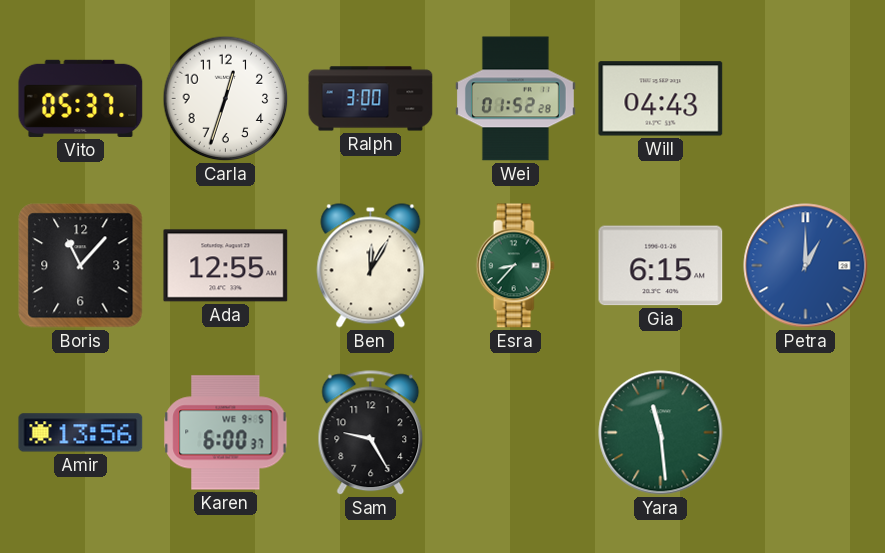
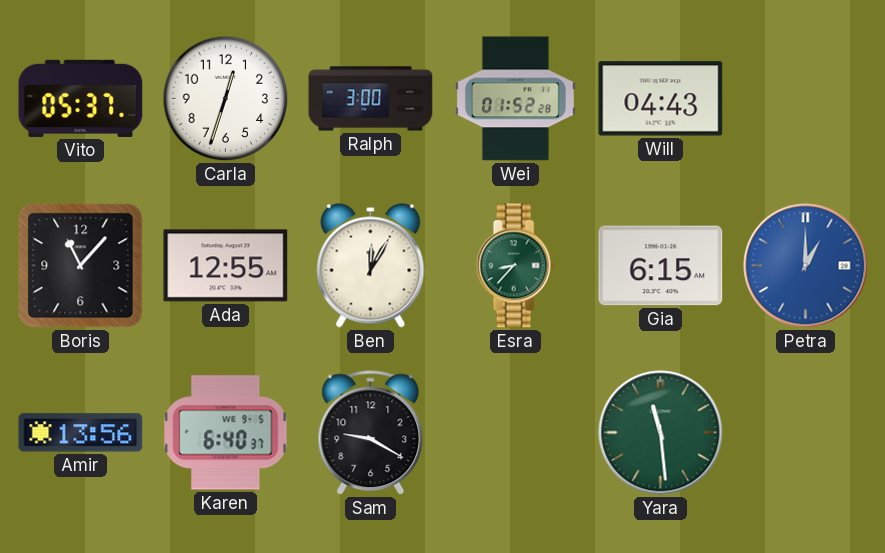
Karen: 6:00 -> 6:40 (226, 433)
Sam: 9:25 -> 9:20 (371, 433)
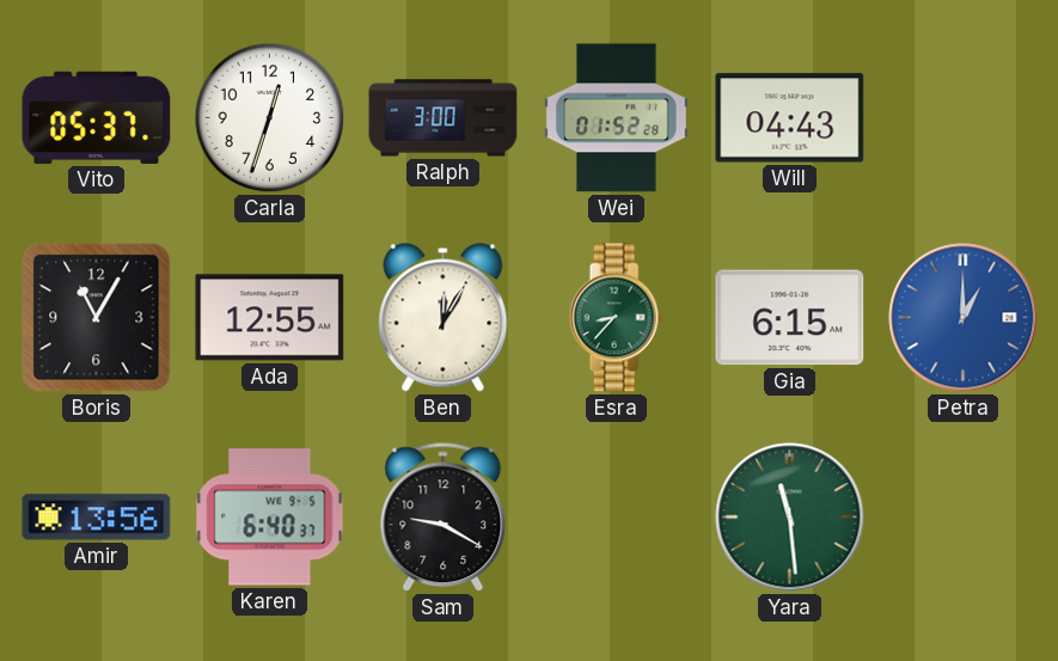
Boris: 11:07 -> 11:05 (97, 318)
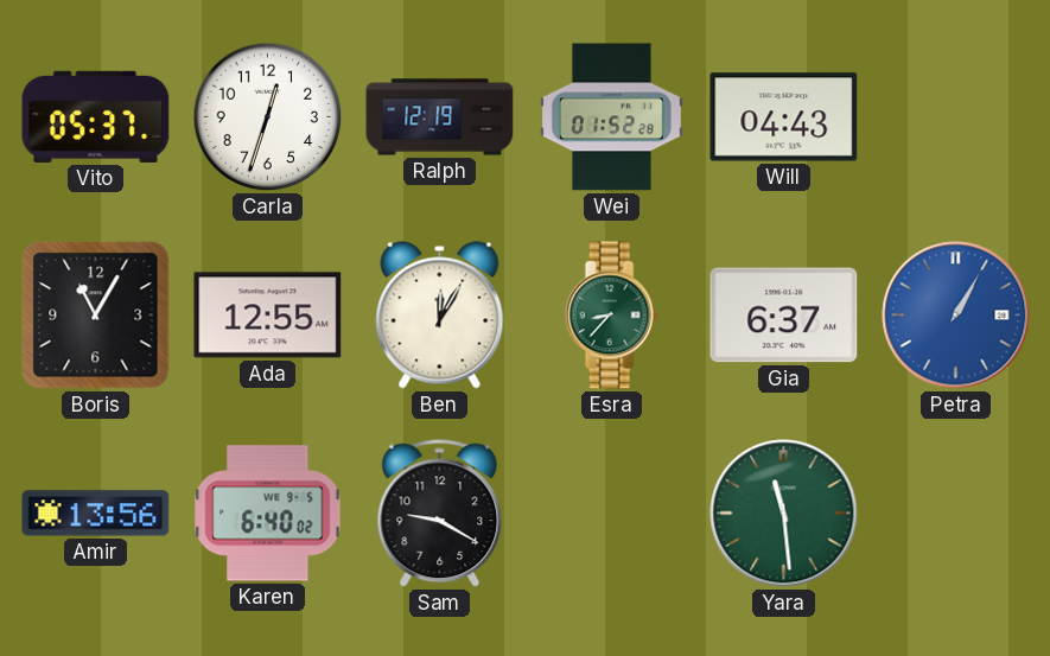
Ralph: 3:00 -> 12:19 (440, 117)
Gia: 6:15 -> 6:37 (784, 316)
Petra: 1:00 -> 1:05 (956, 316)
Karen: 6:40:37 -> 6:40:02 (268, 514)
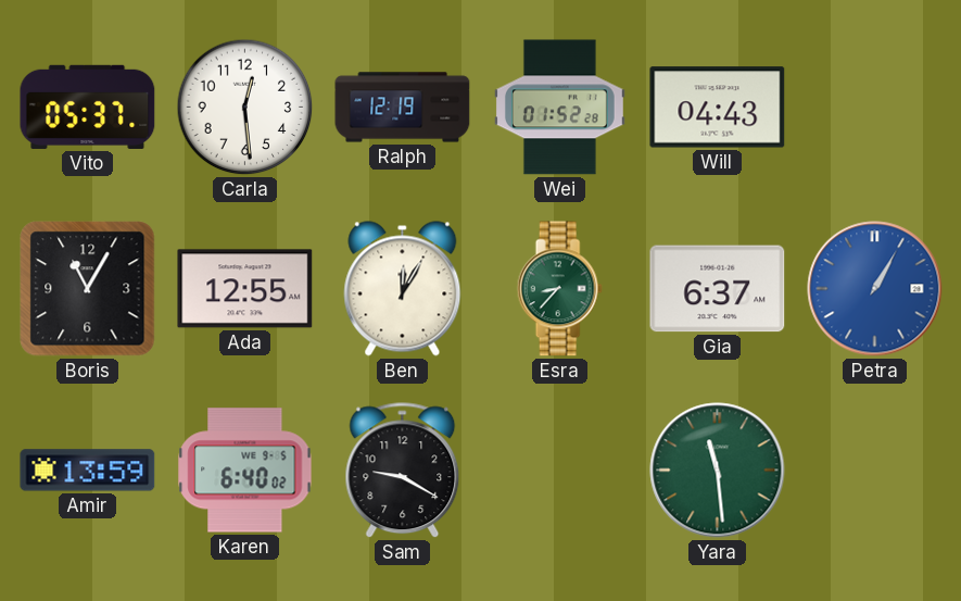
Carla: 12:33 -> 12:29 (245, 108)
Amir: 13:56 -> 13:59 (88, 471)
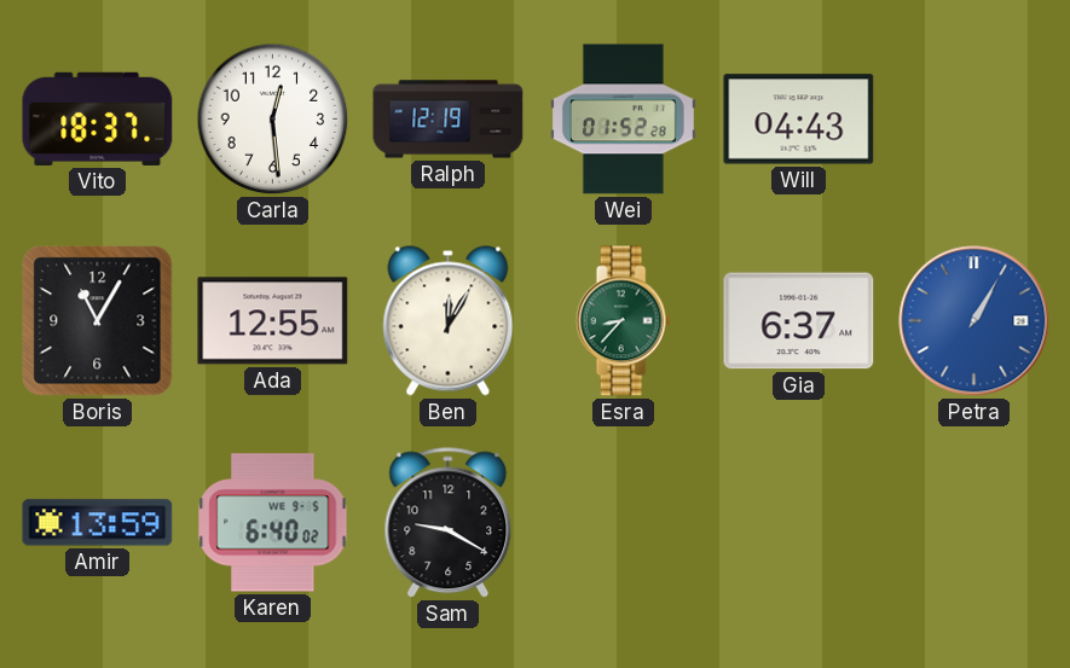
Vito: 05:37 -> 18:37 (98, 118)
Yara: 11:29 -> none (718, 471)
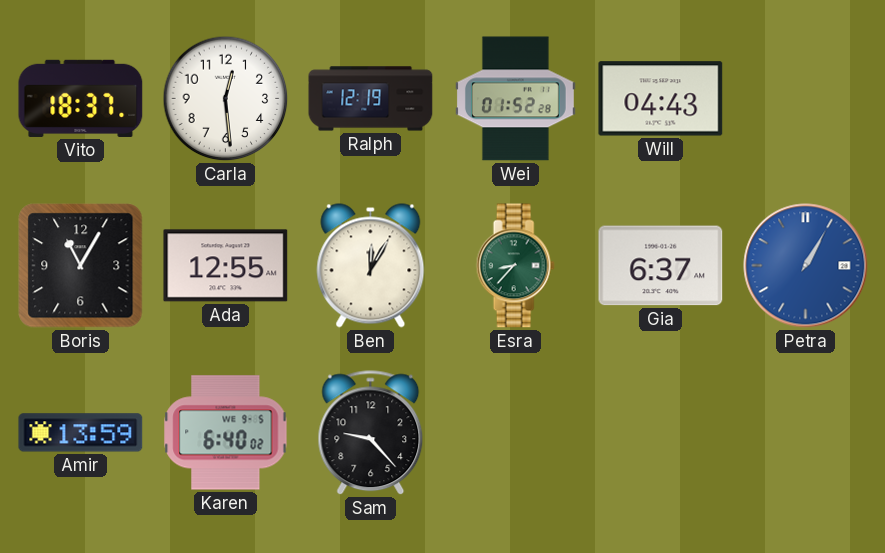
Sam: 9:20 -> 9:23 (371, 433)
